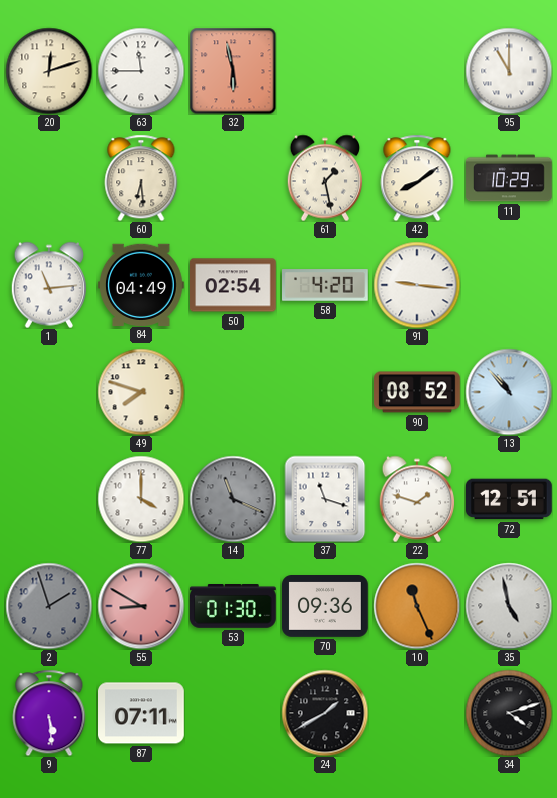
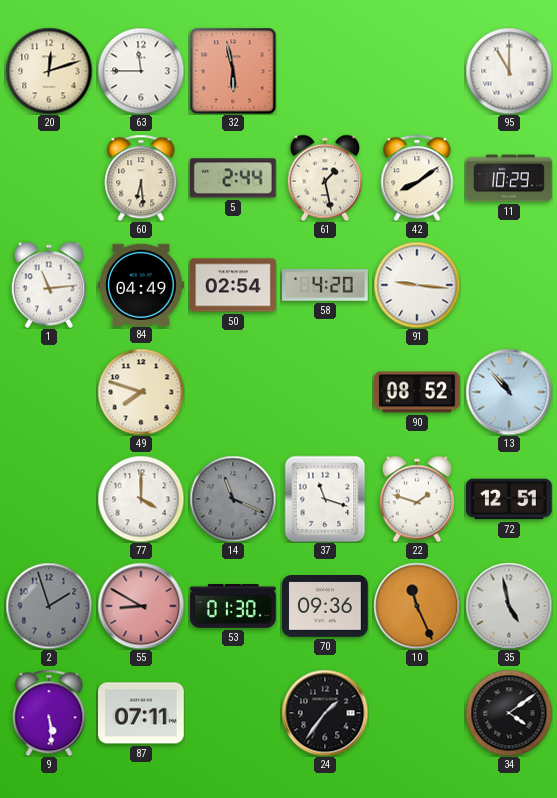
5: none -> 2:44 (234, 178)
24: 1:40 -> 1:36 (325, 713)
34: 4:12 -> 4:09 (509, 713)
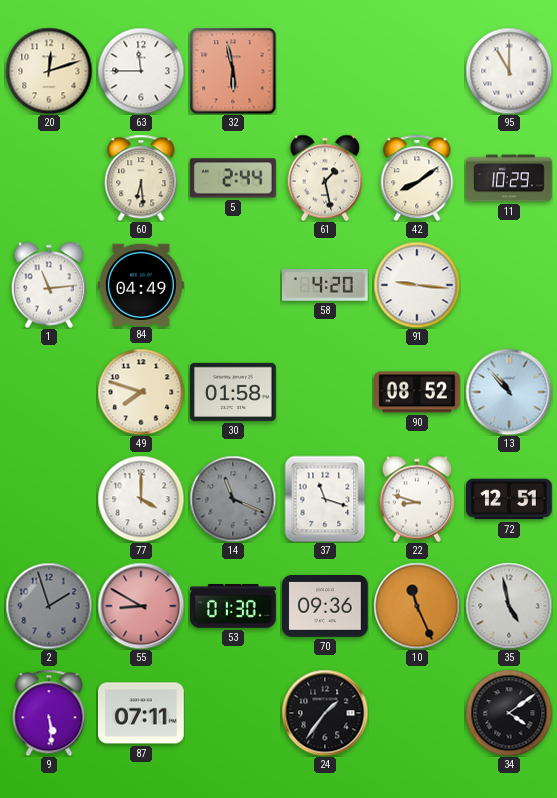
50: 02:54 -> none (234, 285)
30: none -> 01:58 (234, 392)
22: 1:48 -> 8:48 (416, 499)
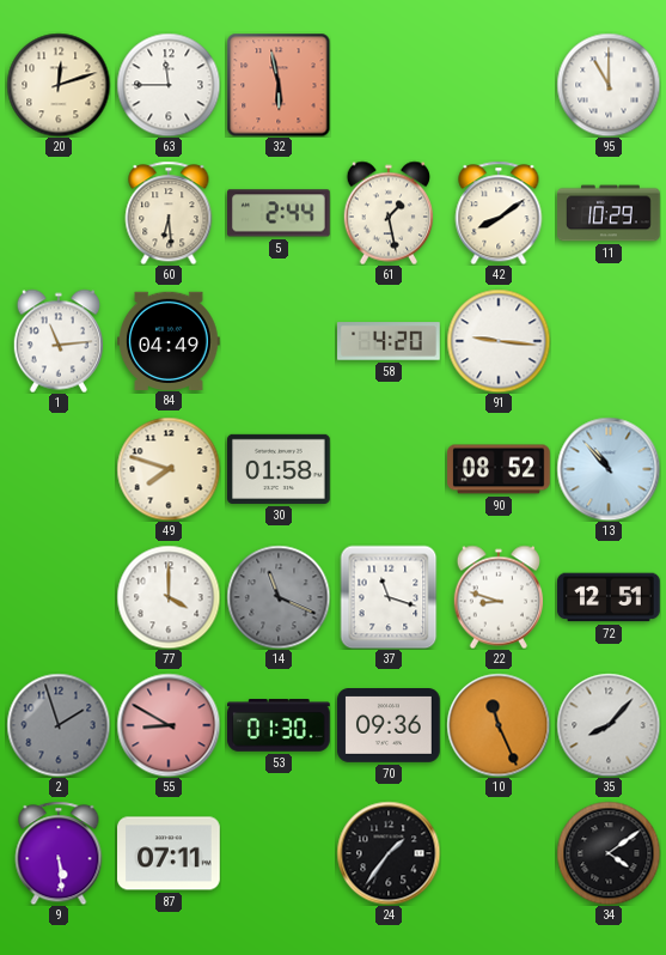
35: 4:58 -> 8:07 (609, 725)
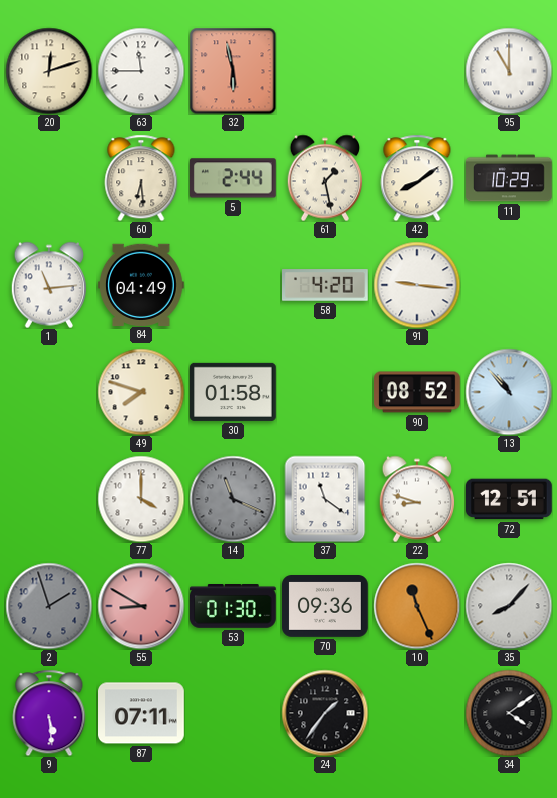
37: 11:18 -> 11:21 (325, 499)
